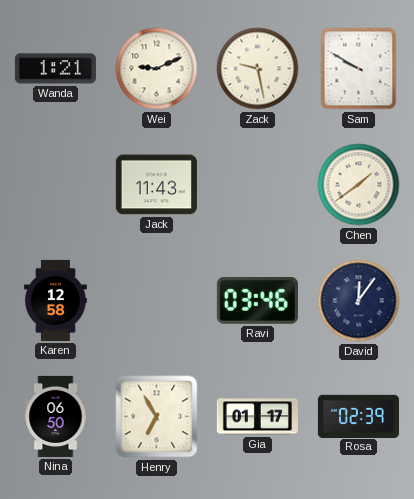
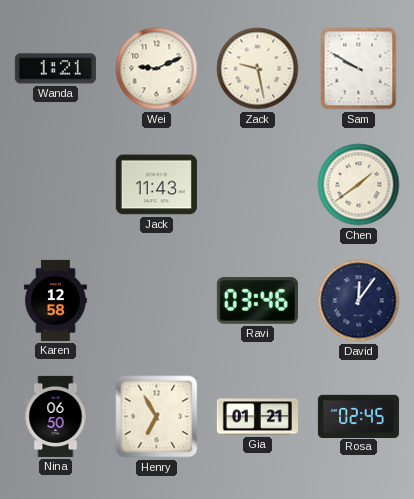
Gia: 01:17 -> 01:21 (257, 417)
Rosa: 02:39 -> 02:45 (358, 416)
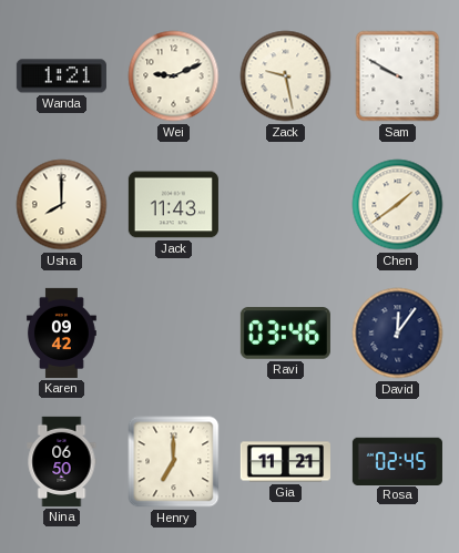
Usha: none -> 8:00 (62, 205)
Karen: 12:58 -> 09:42 (62, 332)
Henry: 6:55 -> 7:00 (174, 462)
Gia: 01:21 -> 11:21 (285, 462)
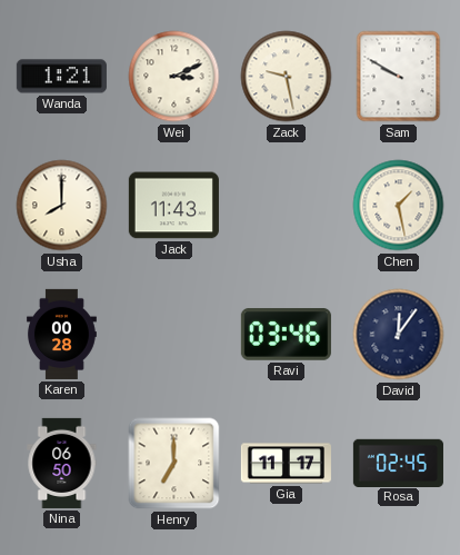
Wei: 9:11 -> 3:11 (174, 77)
Chen: 1:39 -> 1:28 (399, 206)
Karen: 09:42 -> 00:28 (62, 334)
Gia: 11:21 -> 11:17 (286, 464)
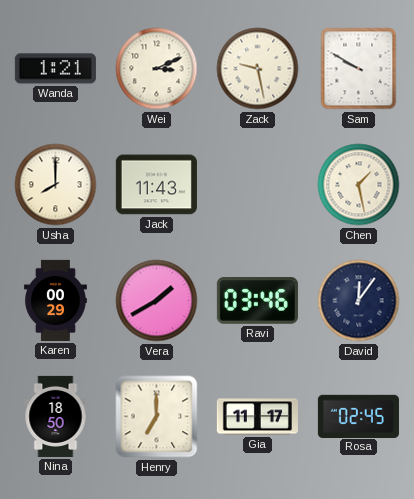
Karen: 00:28 -> 00:29 (56, 300)
Vera: none -> 1:40 (157, 301)
Nina: 06:50 -> 18:50 (56, 416)
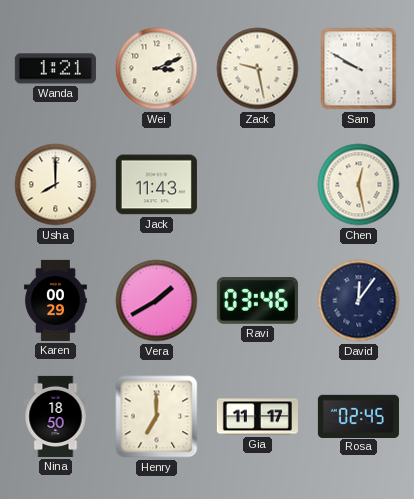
Chen: 1:28 -> 12:28 (359, 185)
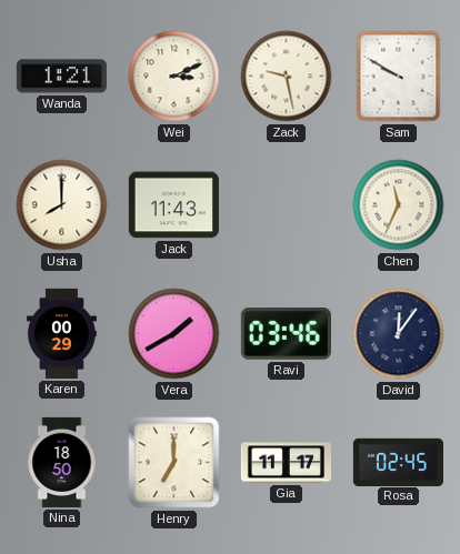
Chen: 12:28 -> 11:34 (399, 205)
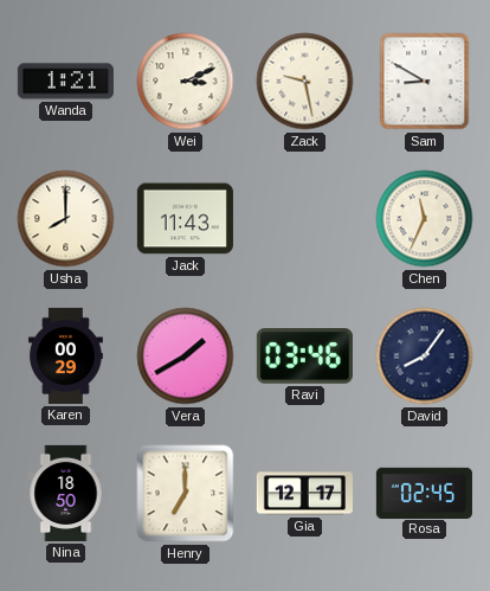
Sam: 9:50 -> 8:50 (425, 82)
David: 12:06 -> 8:06 (425, 356)
Gia: 11:17 -> 12:17 (304, 494)
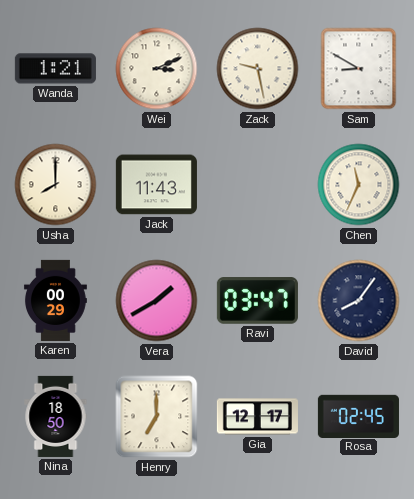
Ravi: 03:46 -> 03:47 (257, 301)
